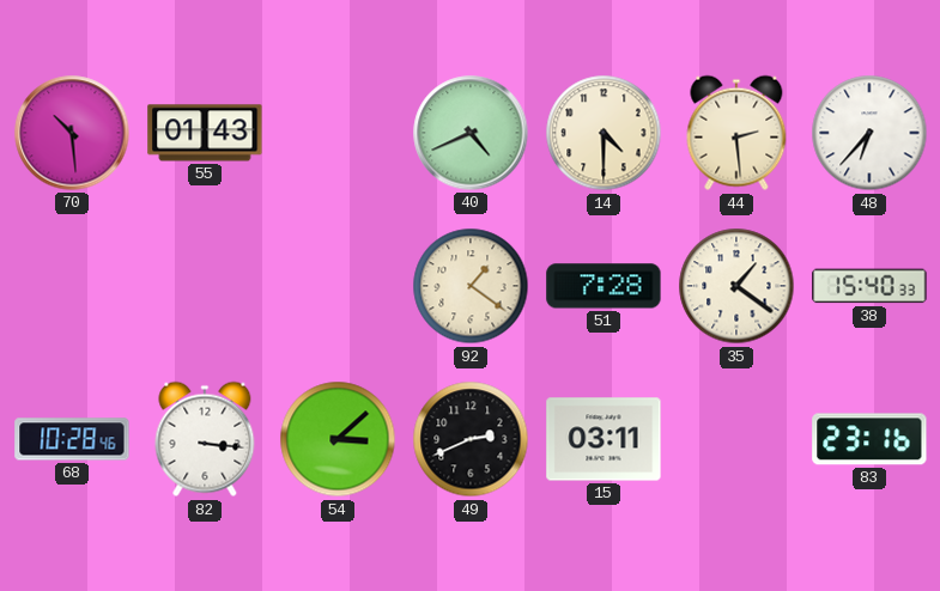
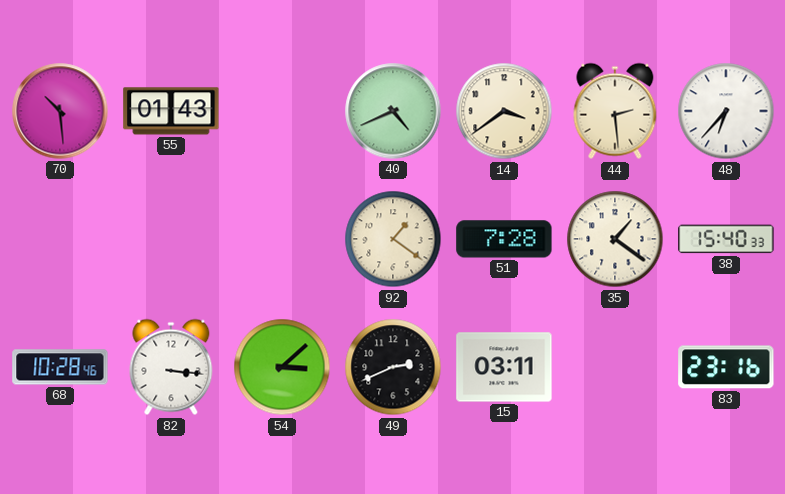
14: 4:30 -> 3:39 (504, 111)
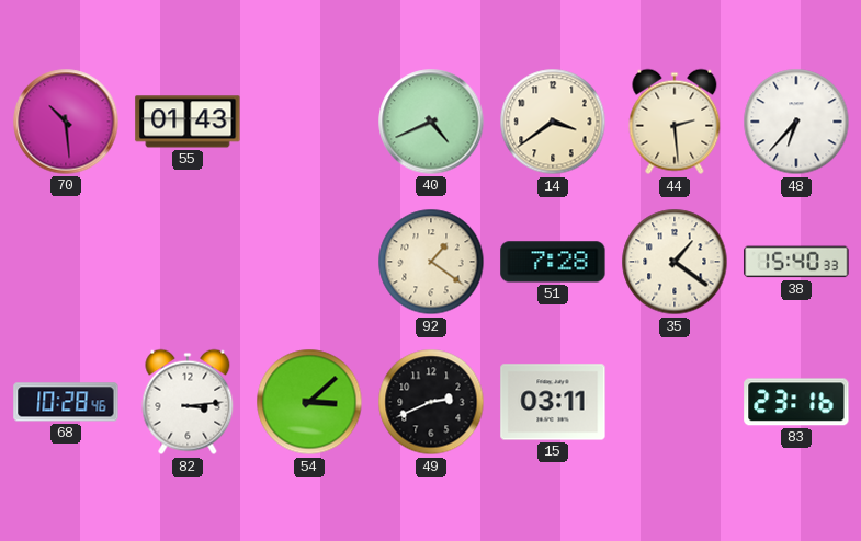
82: 3:16 -> 3:14 (188, 402)
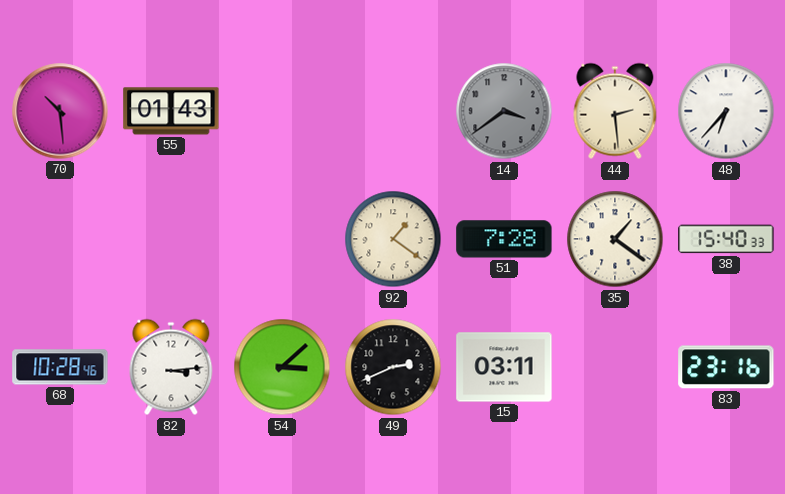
40: 4:41 -> none (431, 122)
14 dial: cream -> grey (504, 111)
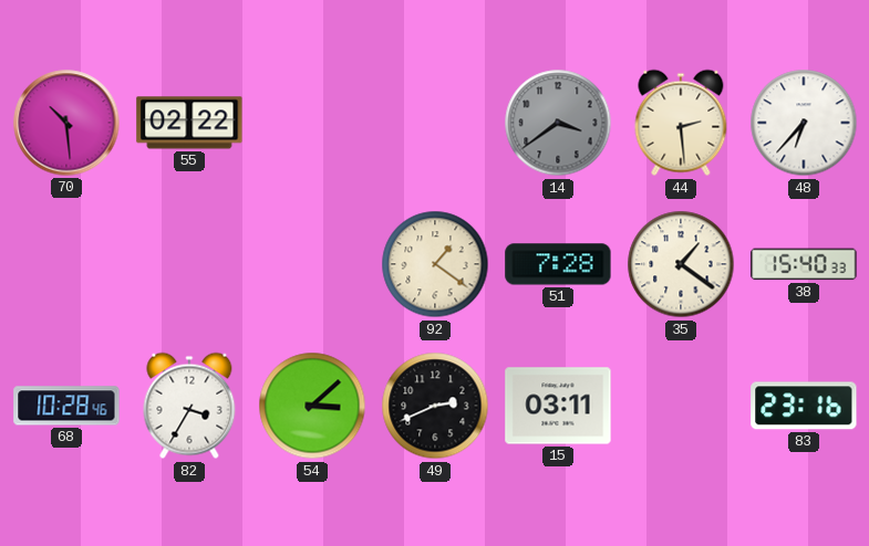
55: 01:43 -> 02:22 (189, 123)
82: 3:14 -> 3:35 (189, 406)
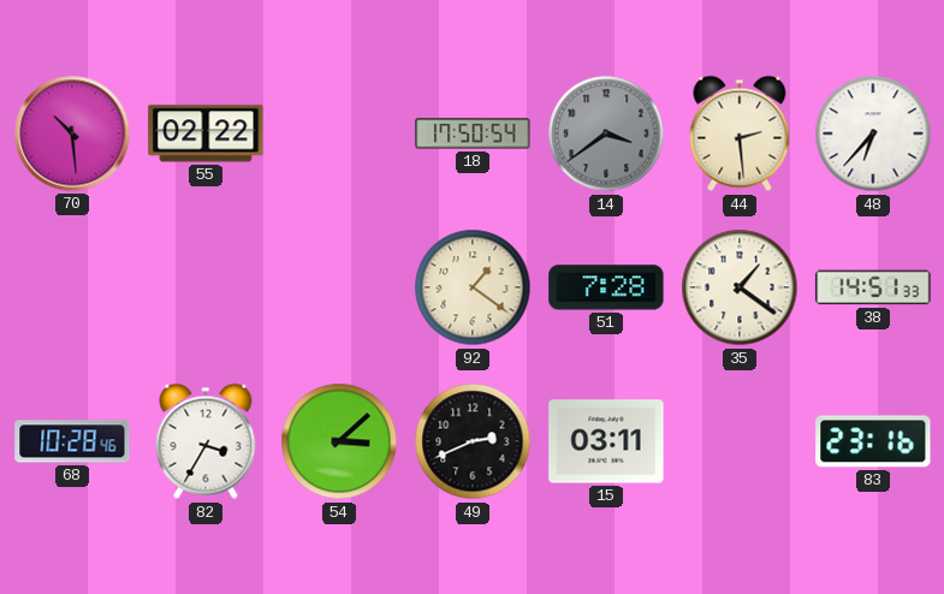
18: none -> 17:50 (473, 133)
38: 15:40 -> 14:51 (873, 287)
